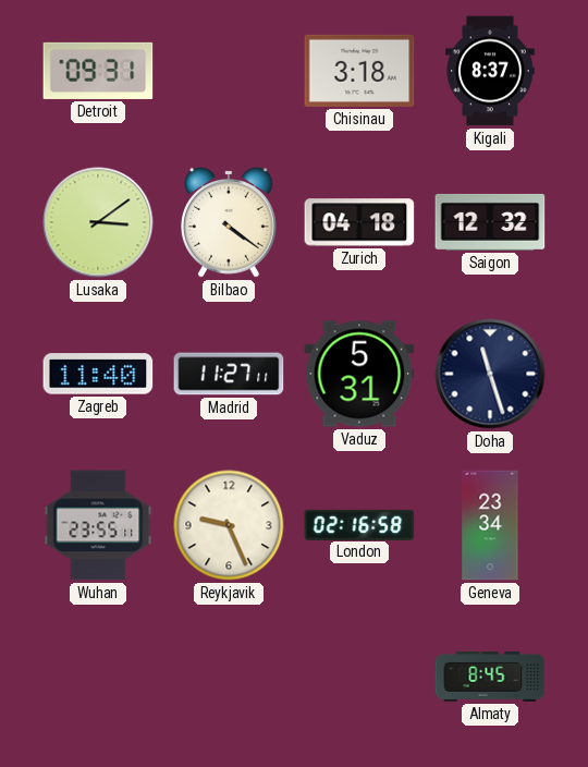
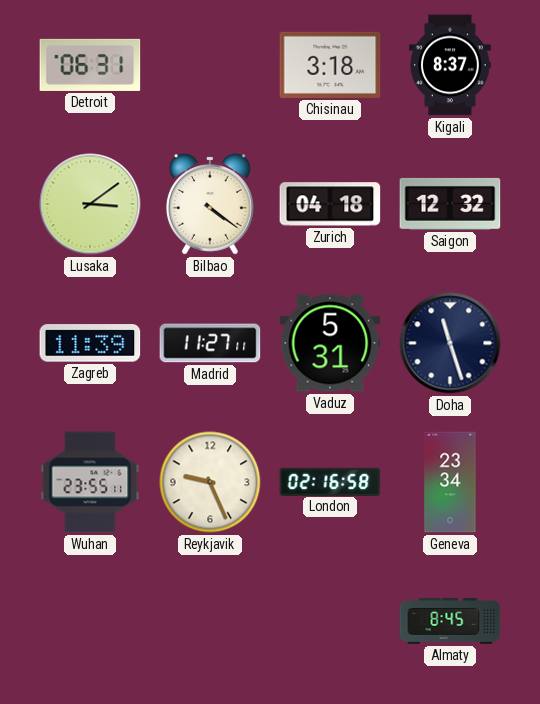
Detroit: 09:31 -> 06:31 (90, 65)
Zagreb: 11:40 -> 11:39 (90, 343)
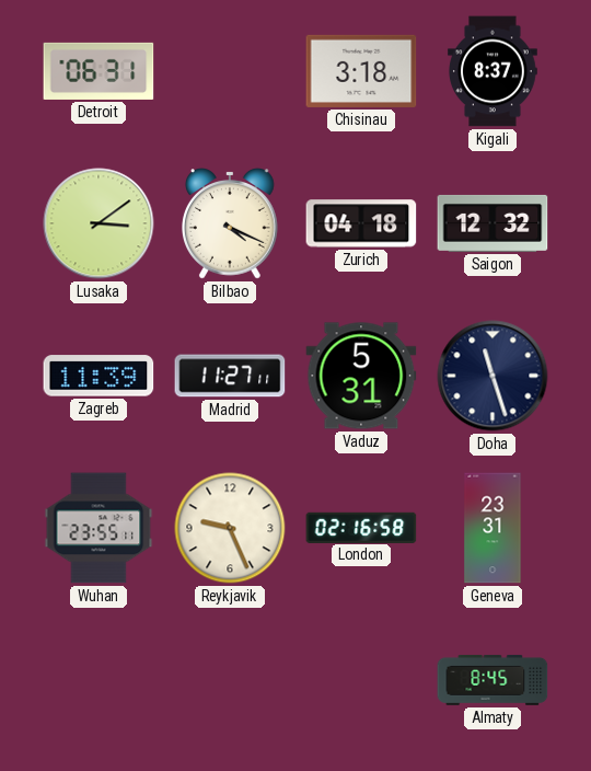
Bilbao: 4:21 -> 4:19 (231, 225)
Geneva: 23:34 -> 23:31 (493, 528)
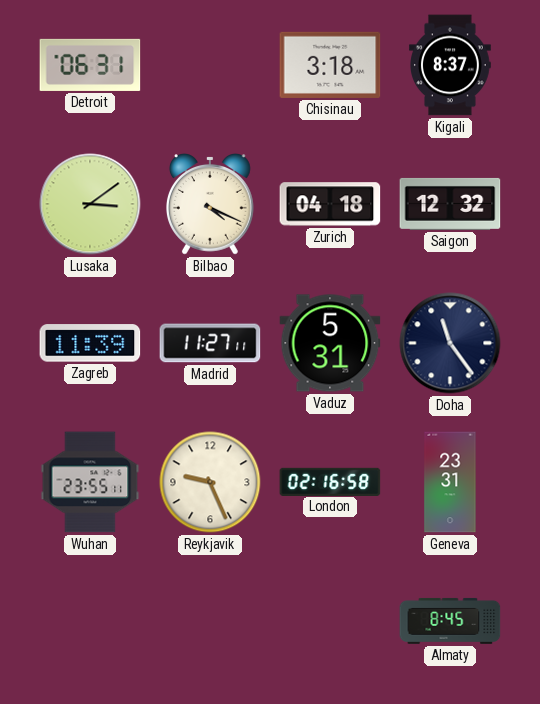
Doha: 11:27 -> 11:24 (450, 343)
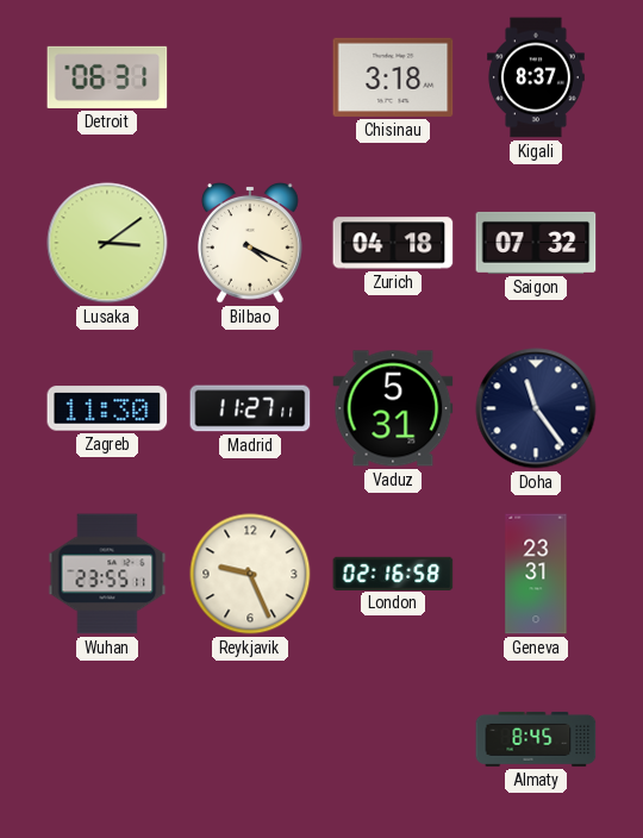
Saigon: 12:32 -> 07:32 (536, 243)
Zagreb: 11:39 -> 11:30 (107, 408)
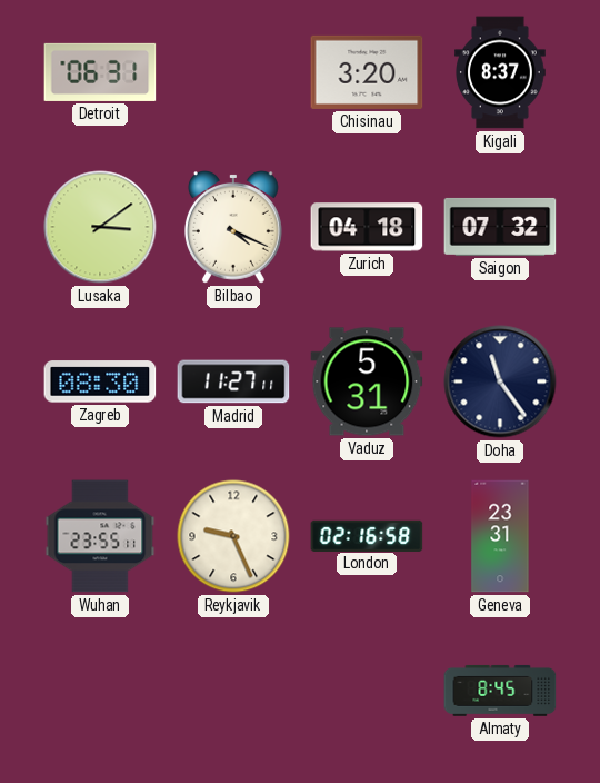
Chisinau: 3:18 -> 3:20 (367, 72)
Zagreb: 11:30 -> 08:30 (100, 381)
